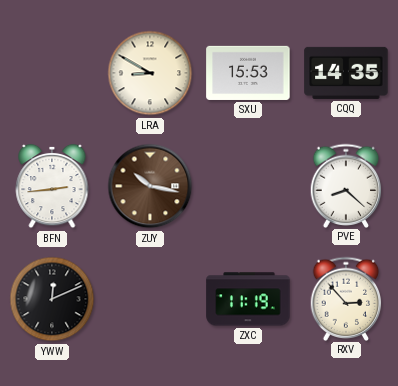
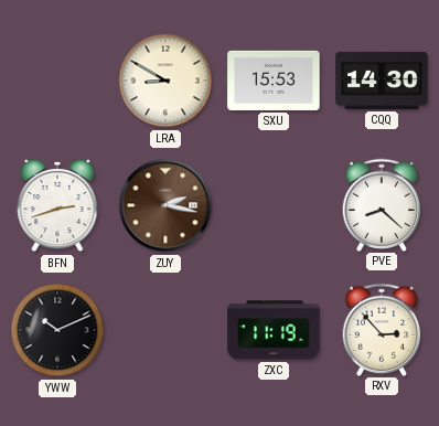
CQQ: 14:35 -> 14:30 (382, 81)
BFN: 2:44 -> 2:42 (57, 205)
ZUY: 10:17 -> 2:17 (165, 205)
YWW: 12:11 -> 10:11 (57, 330)
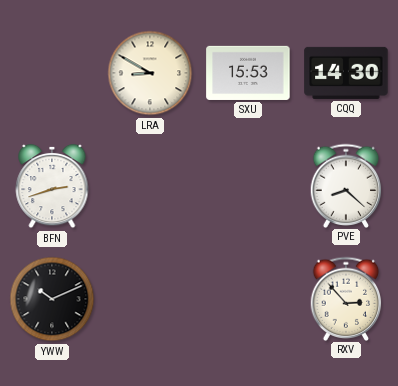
ZUY: 2:17 -> none (165, 205)
ZXC: 11:19 -> none (274, 330)
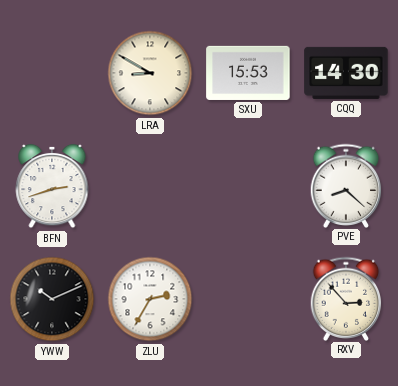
ZLU: none -> 2:35 (150, 299)
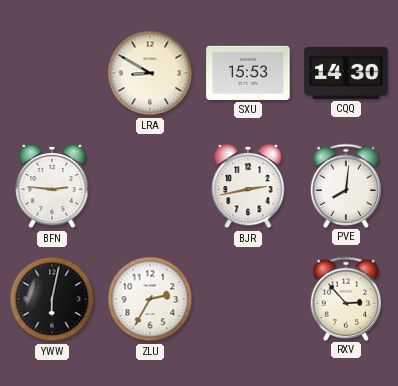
BFN: 2:42 -> 2:46 (52, 186)
BJR: none -> 2:43 (248, 186)
PVE: 8:22 -> 8:01 (346, 185)
YWW: 10:11 -> 6:02 (52, 299)
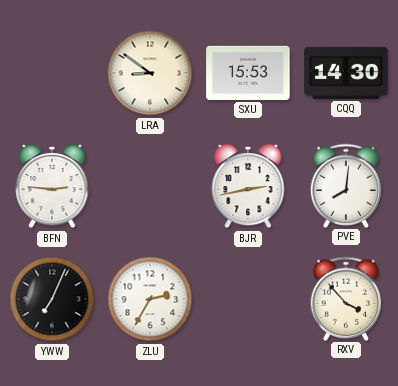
LRA: 8:50 -> 8:51 (150, 73)
YWW: 6:02 -> 7:04 (52, 299)
RXV: 2:53 -> 3:53 (346, 298)
